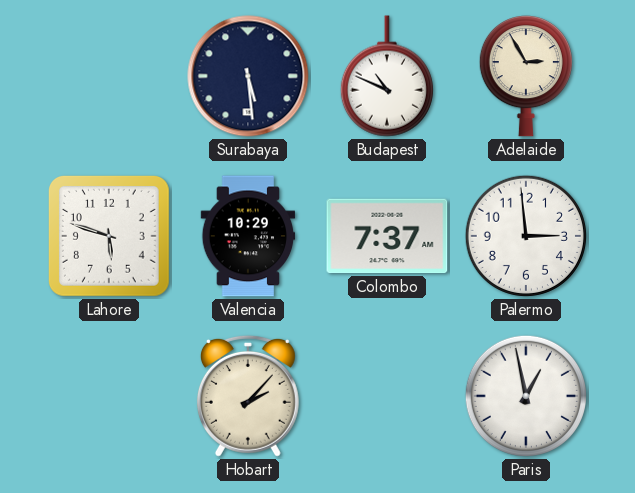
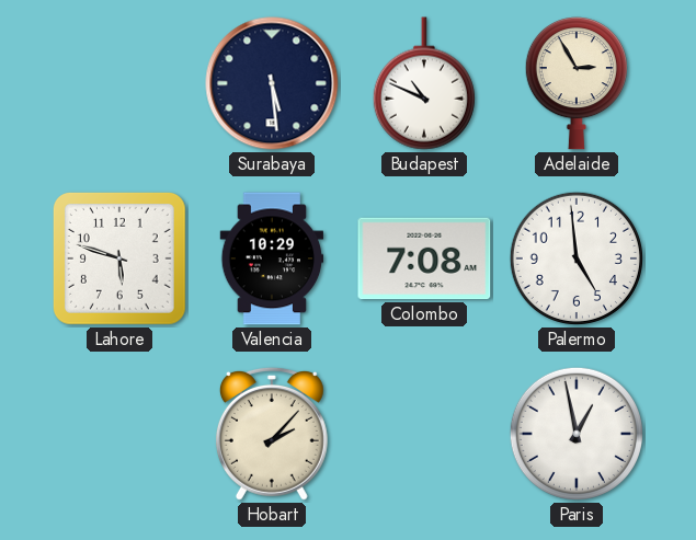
Colombo: 7:37 -> 7:08 (424, 258)
Palermo: 2:59 -> 4:59 (577, 258)
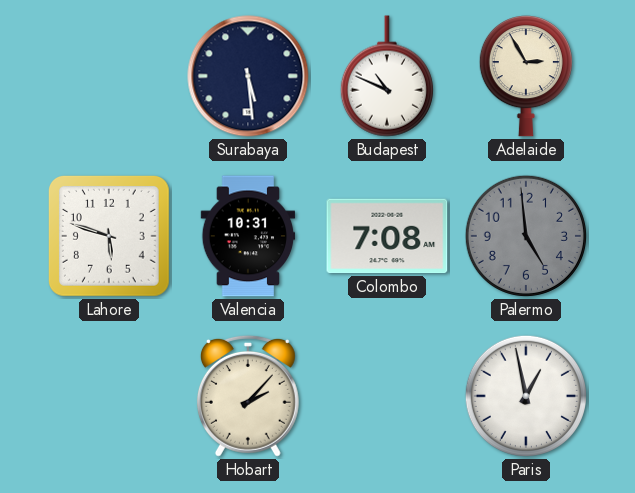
Valencia: 10:29 -> 10:31 (248, 236)
Palermo dial: white -> grey (526, 236)
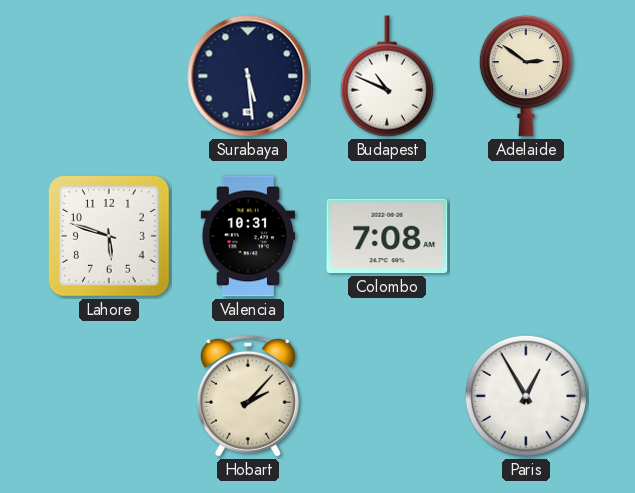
Adelaide: 2:55 -> 2:51 (526, 76)
Palermo: 4:59 -> none (526, 236)
Paris: 12:58 -> 12:55 (526, 396)
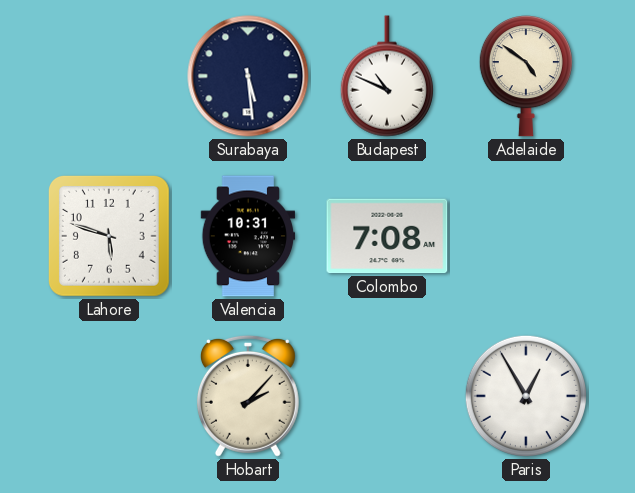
Adelaide: 2:51 -> 4:51 (526, 76)
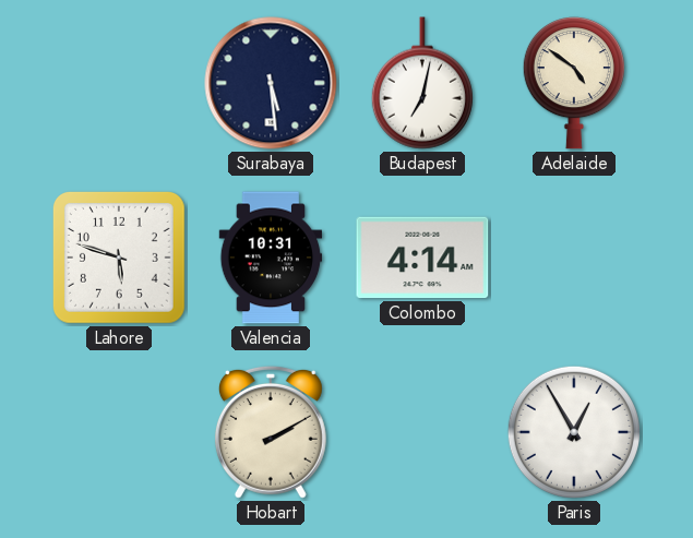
Budapest: 10:49 -> 7:02 (422, 83)
Colombo: 7:08 -> 4:14 (422, 258)
Hobart: 2:07 -> 2:10 (271, 432)
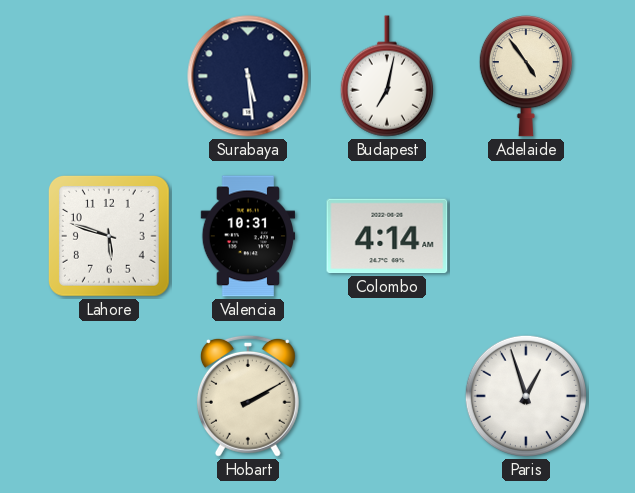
Adelaide: 4:51 -> 4:54 (526, 76)
Paris: 12:55 -> 12:57 (526, 396)
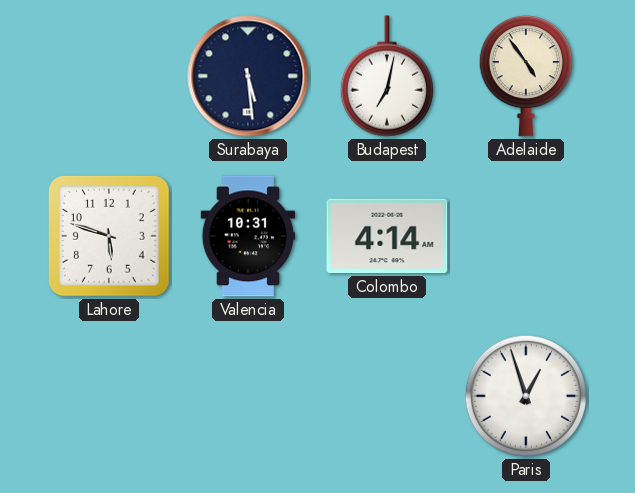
Hobart: 2:10 -> none (248, 396)
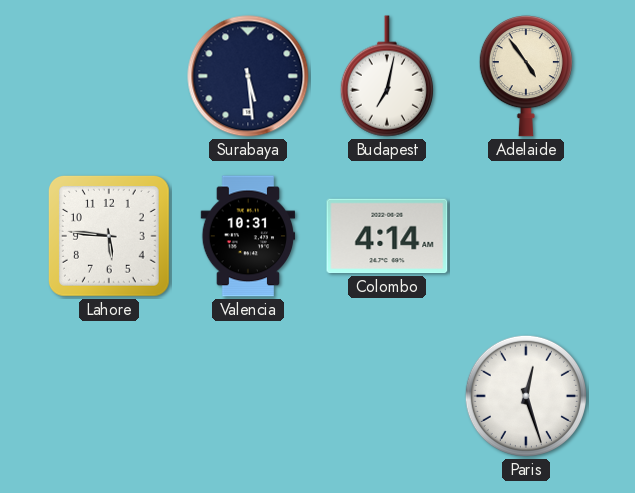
Lahore: 5:48 -> 5:46 (109, 236)
Paris: 12:57 -> 12:27 (526, 396)
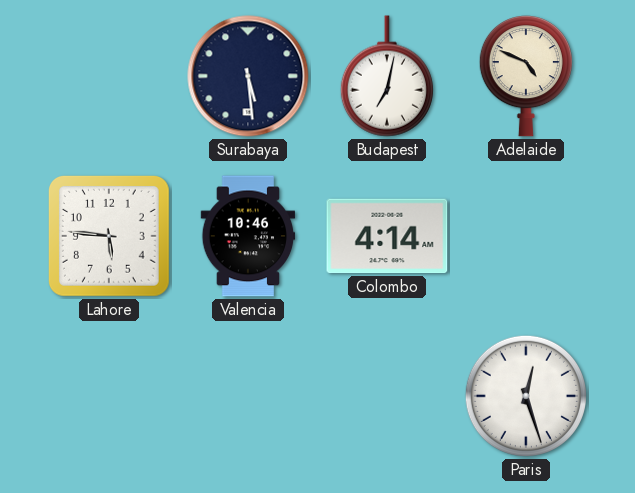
Adelaide: 4:54 -> 4:49 (526, 76)
Valencia: 10:31 -> 10:46 (248, 236)
